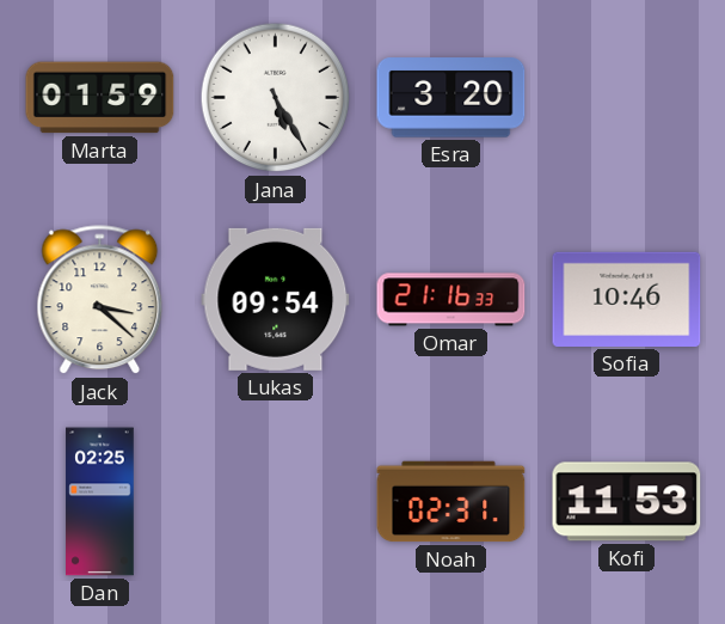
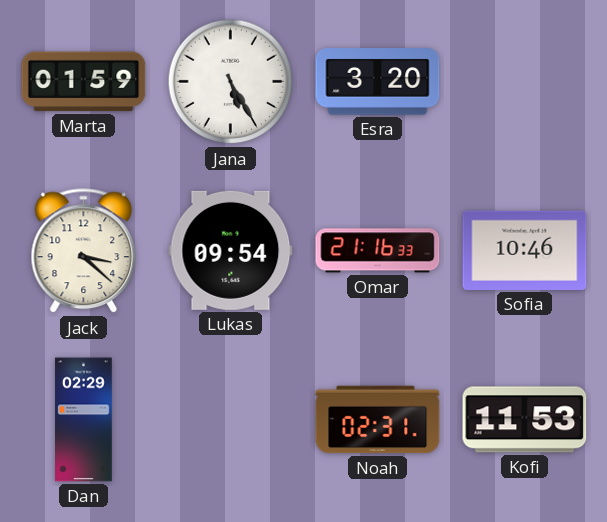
Dan: 02:25 -> 02:29 (84, 420)
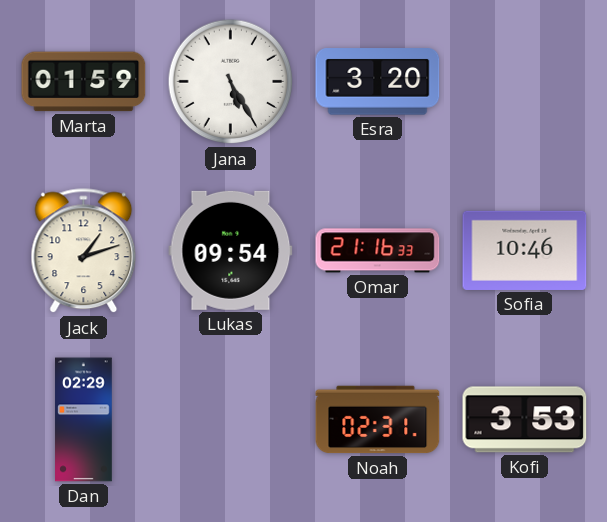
Jack: 3:22 -> 1:12 (84, 251)
Kofi: 11:53 -> 3:53 (525, 420)
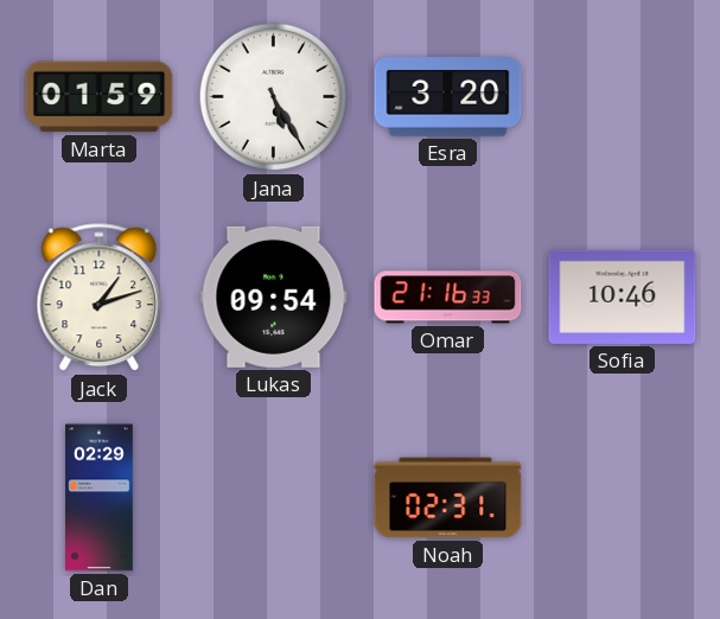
Kofi: 3:53 -> none (525, 420)
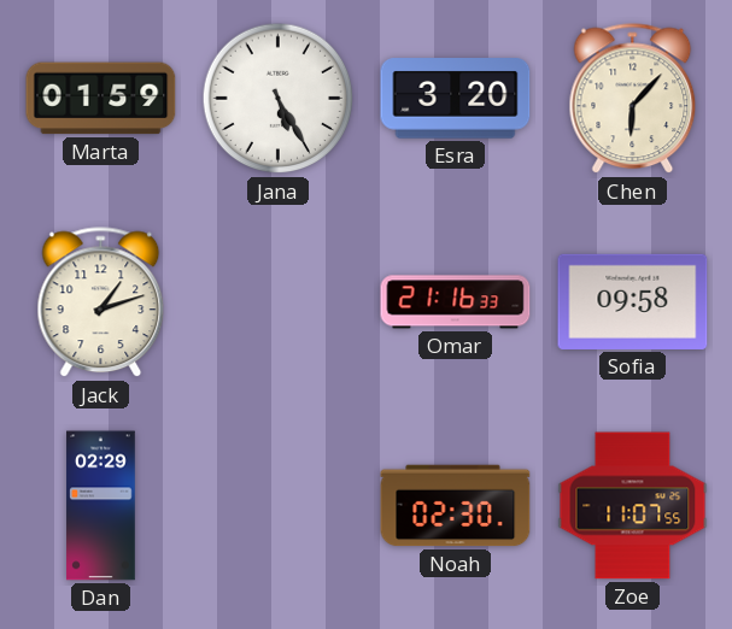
Chen: none -> 6:07 (633, 99)
Lukas: 09:54 -> none (274, 296)
Sofia: 10:46 -> 09:58 (633, 301)
Noah: 02:31 -> 02:30 (456, 506)
Zoe: none -> 11:07 (633, 506)
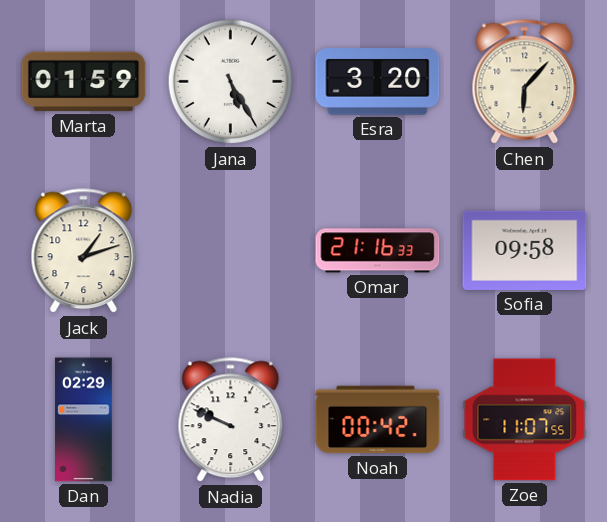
Nadia: none -> 9:49 (231, 420)
Noah: 02:30 -> 00:42 (378, 420)
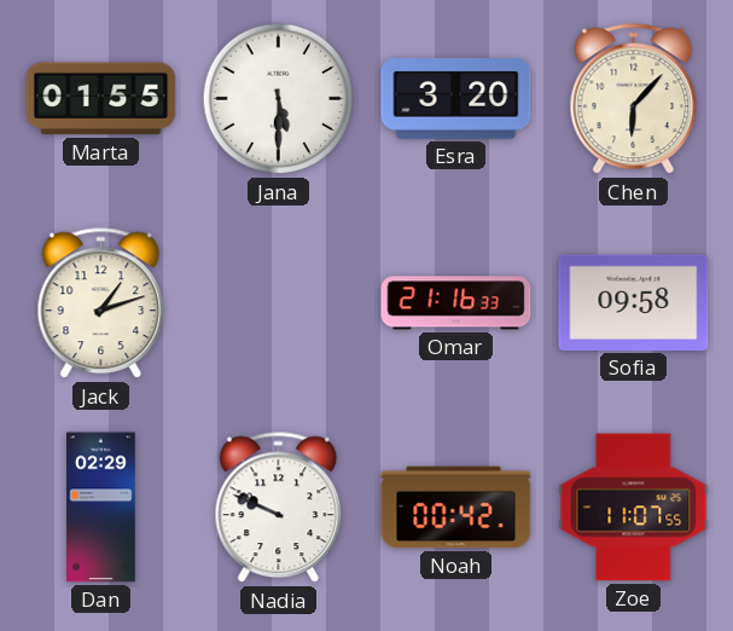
Marta: 01:59 -> 01:55 (101, 99)
Jana: 5:25 -> 5:30 (279, 99)
